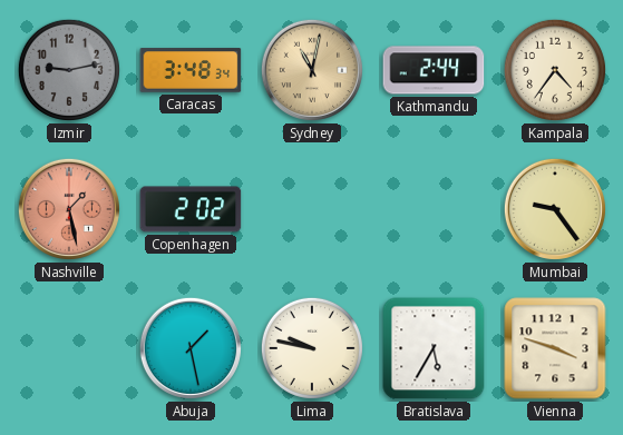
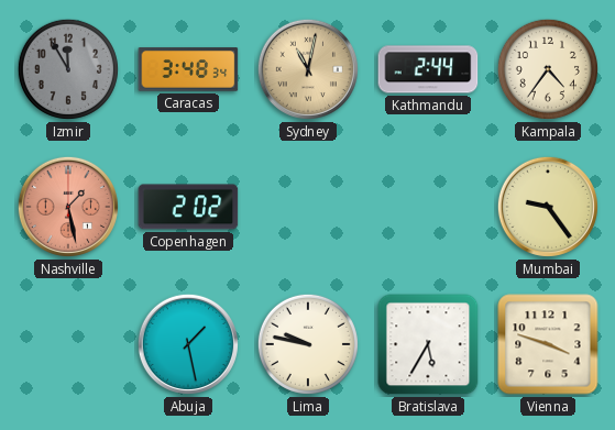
Izmir: 9:13 -> 11:55 (68, 69)
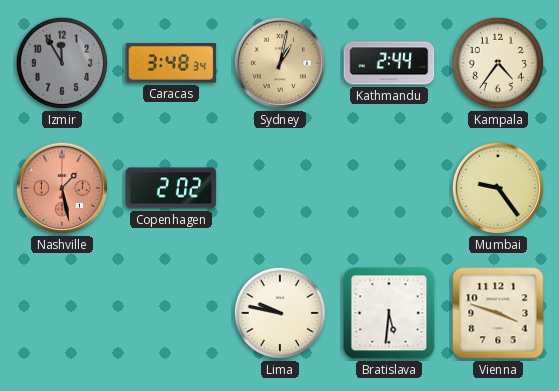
Sydney: 11:02 -> 1:02 (280, 63)
Abuja: 1:28 -> none (188, 344)
Bratislava: 5:35 -> 5:31 (389, 313)
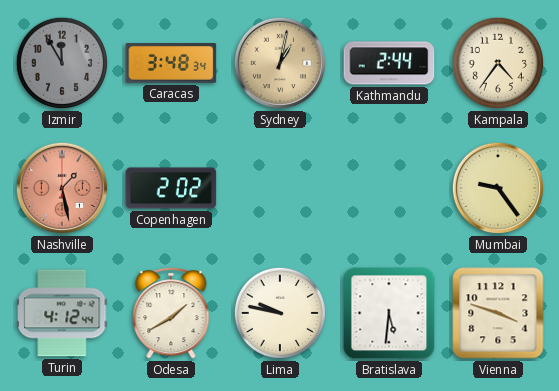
Turin: none -> 4:12 (62, 313)
Odesa: none -> 1:40 (171, 313)
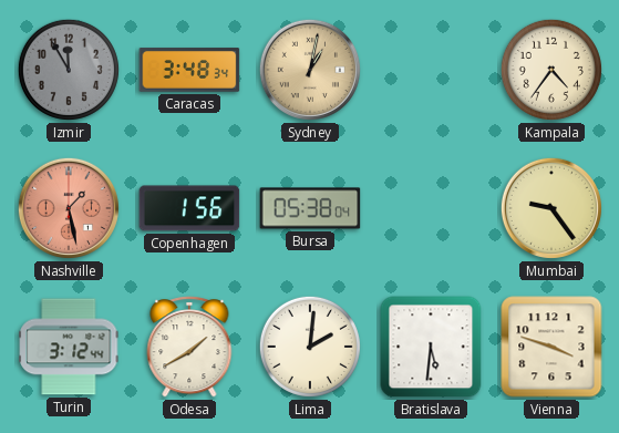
Kathmandu: 2:44 -> none (389, 63)
Copenhagen: 2:02 -> 1:56 (189, 208)
Bursa: none -> 05:38 (310, 208)
Turin: 4:12 -> 3:12 (69, 347)
Lima: 9:47 -> 2:01 (310, 347)
